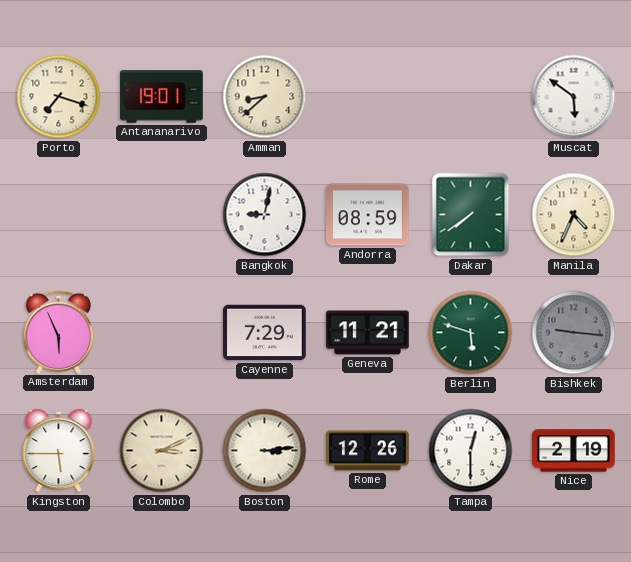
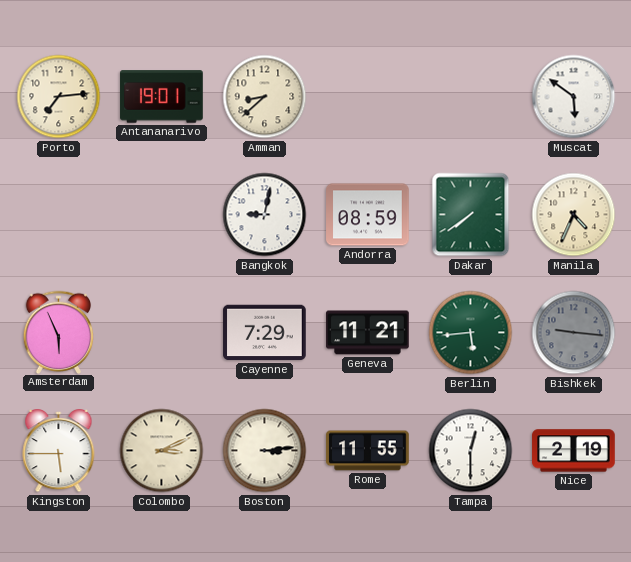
Porto: 7:18 -> 7:14 (59, 97)
Berlin: 5:48 -> 5:44 (471, 333)
Rome: 12:26 -> 11:55 (368, 451)
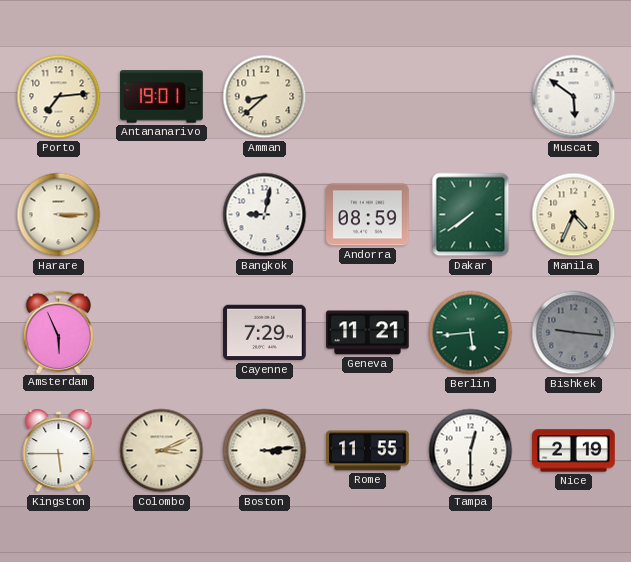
Harare: none -> 3:15 (59, 215)
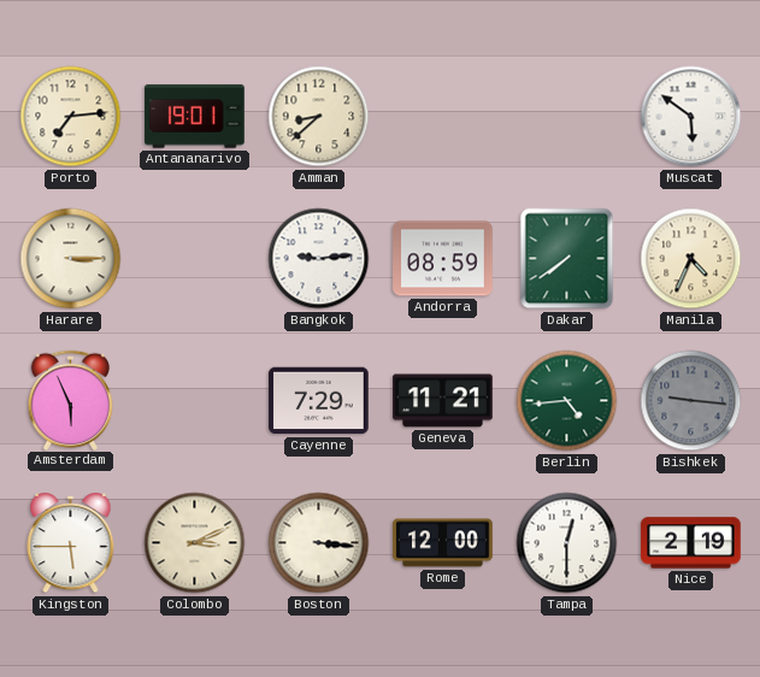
Bangkok: 9:02 -> 9:14 (319, 259)
Berlin: 5:44 -> 4:44 (567, 401)
Boston: 3:14 -> 3:16 (319, 543)
Rome: 11:55 -> 12:00 (443, 543)
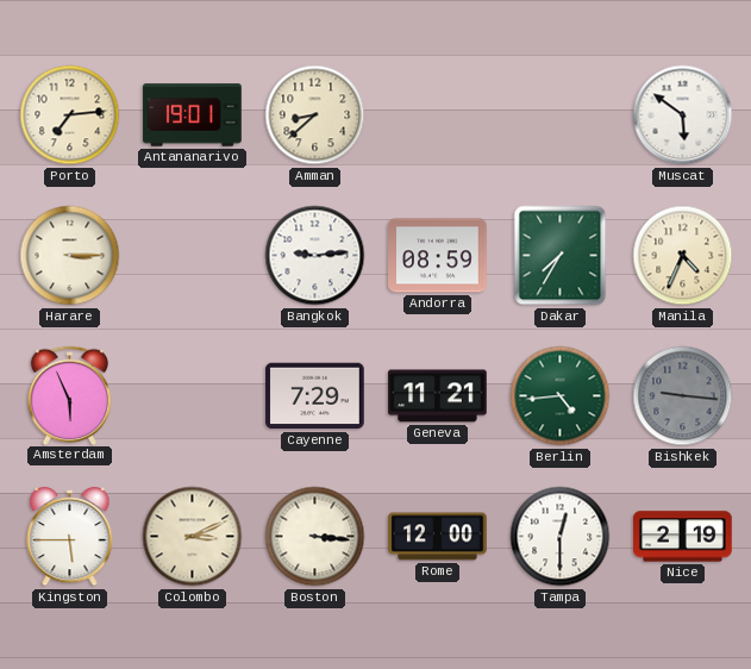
Dakar: 7:39 -> 7:35 (561, 256)
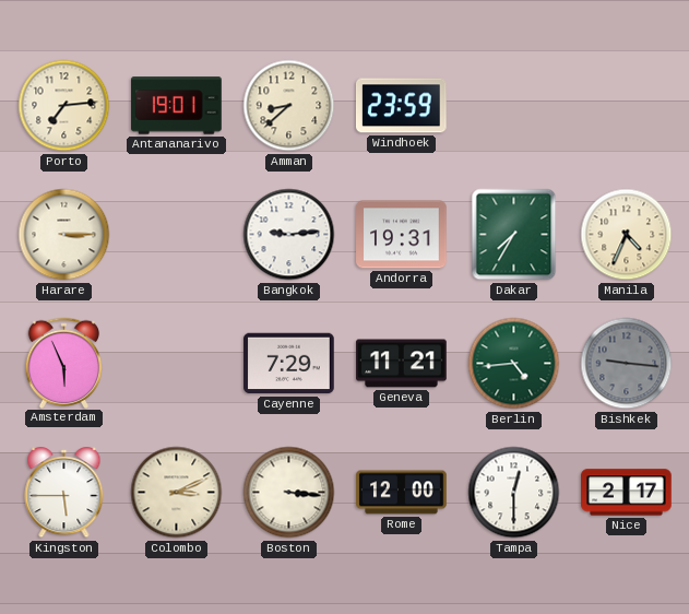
Windhoek: none -> 23:59 (401, 106)
Muscat: 5:51 -> none (683, 115)
Andorra: 08:59 -> 19:31 (402, 235)
Nice: 2:19 -> 2:17 (627, 493)
